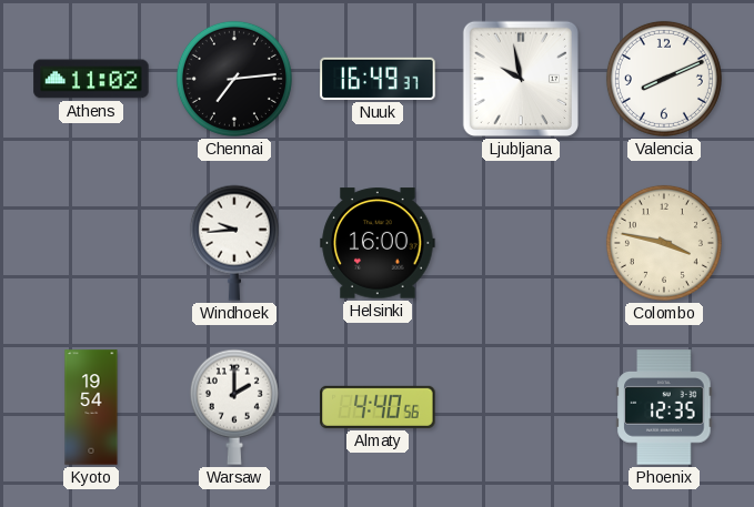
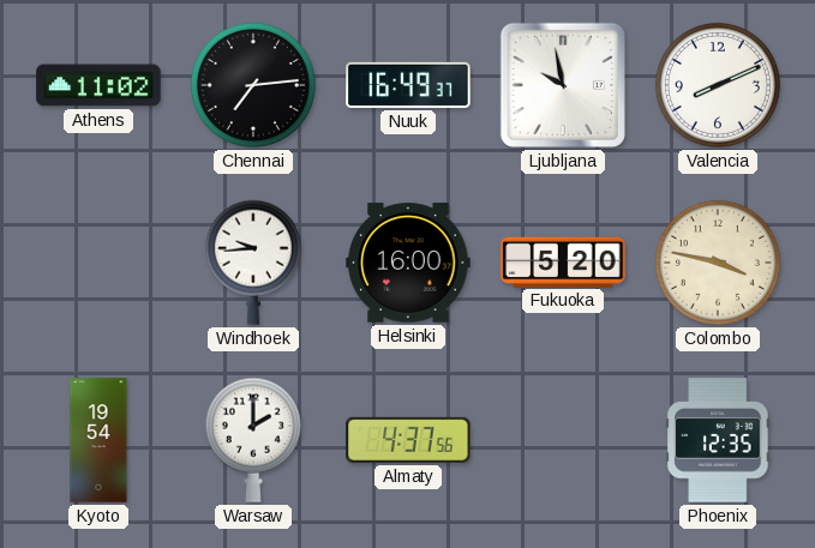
Fukuoka: none -> 5:20 (563, 261)
Almaty: 4:40 -> 4:37 (408, 440)
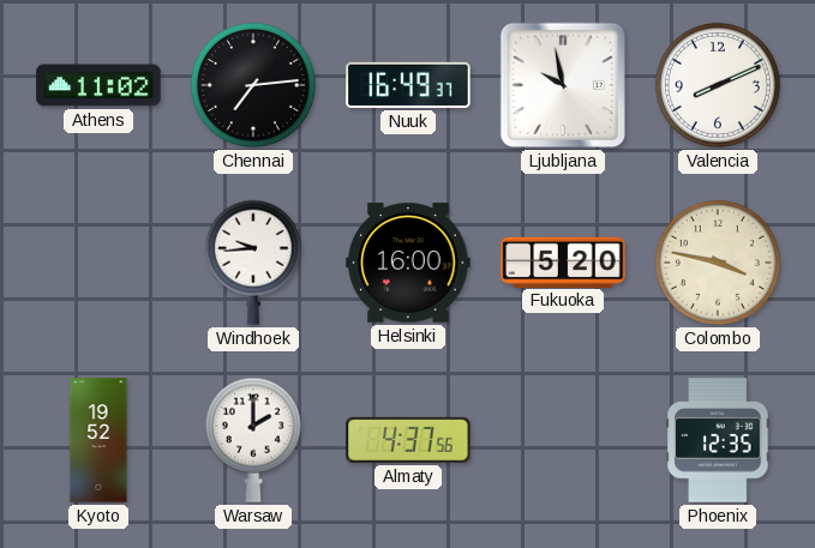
Kyoto: 19:54 -> 19:52 (98, 440)
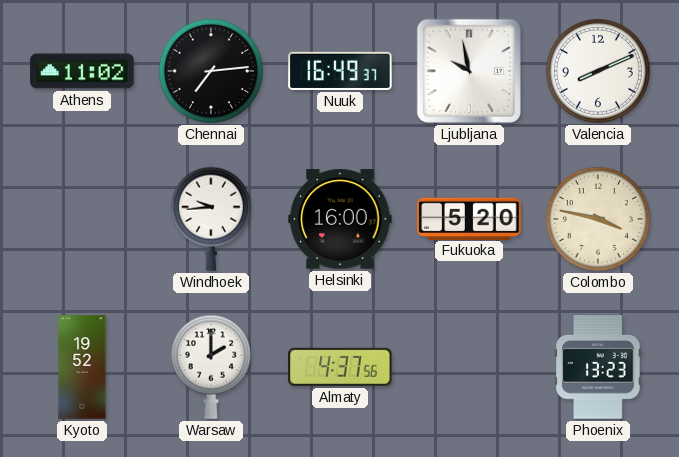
Phoenix: 12:35 -> 13:23 (598, 367)
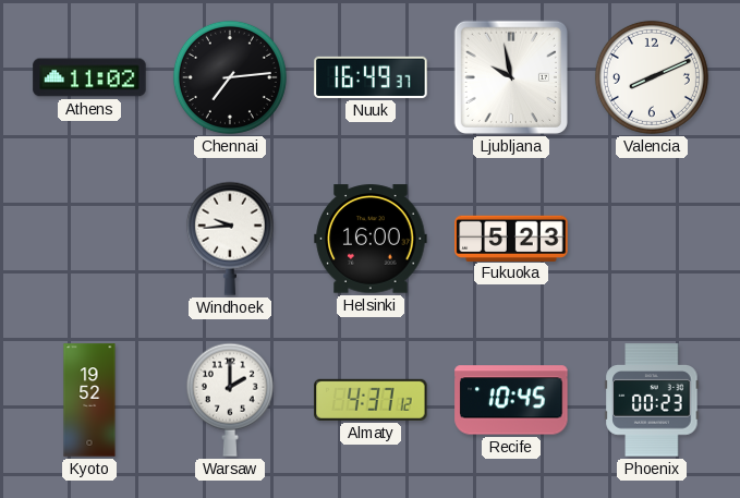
Fukuoka: 5:20 -> 5:23 (511, 238)
Colombo: 3:47 -> none (598, 219)
Almaty: 4:37:56 -> 4:37:12 (371, 400)
Recife: none -> 10:45 (511, 400)
Phoenix: 13:23 -> 00:23 (652, 400)
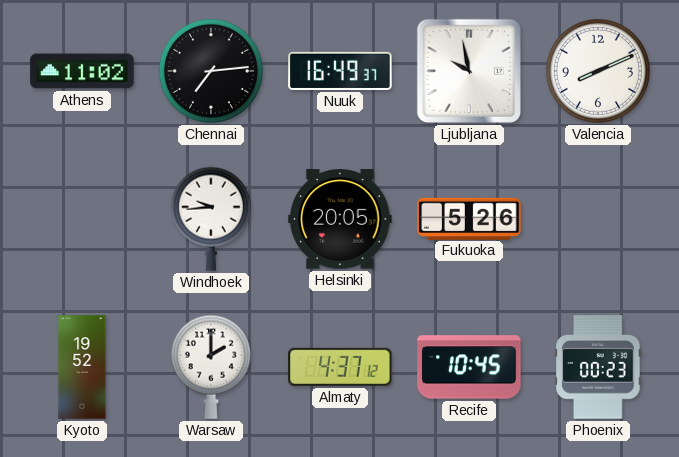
Helsinki: 16:00 -> 20:05 (340, 219)
Fukuoka: 5:23 -> 5:26 (469, 218)
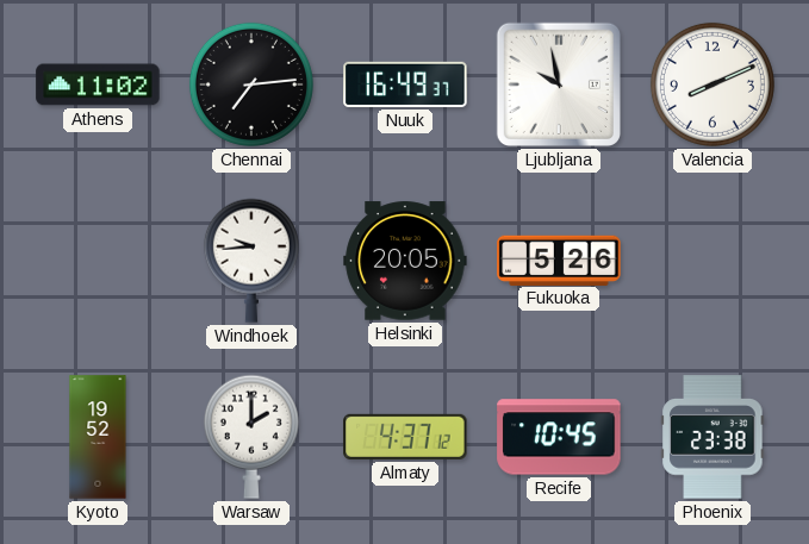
Phoenix: 00:23 -> 23:38 (712, 437)
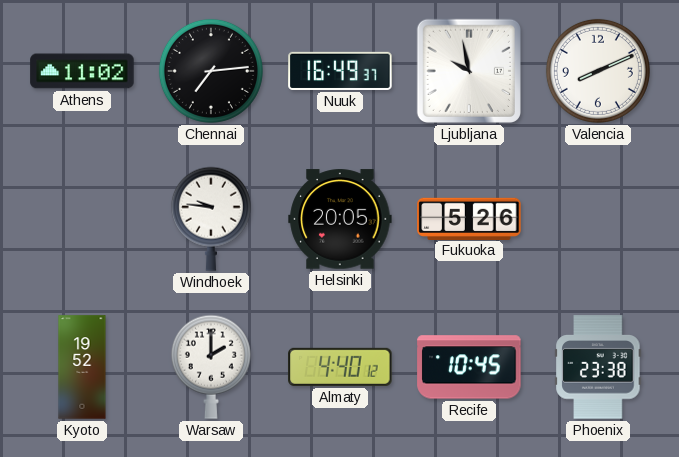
Windhoek: 9:44 -> 9:46 (211, 219)
Almaty: 4:37 -> 4:40 (340, 367)
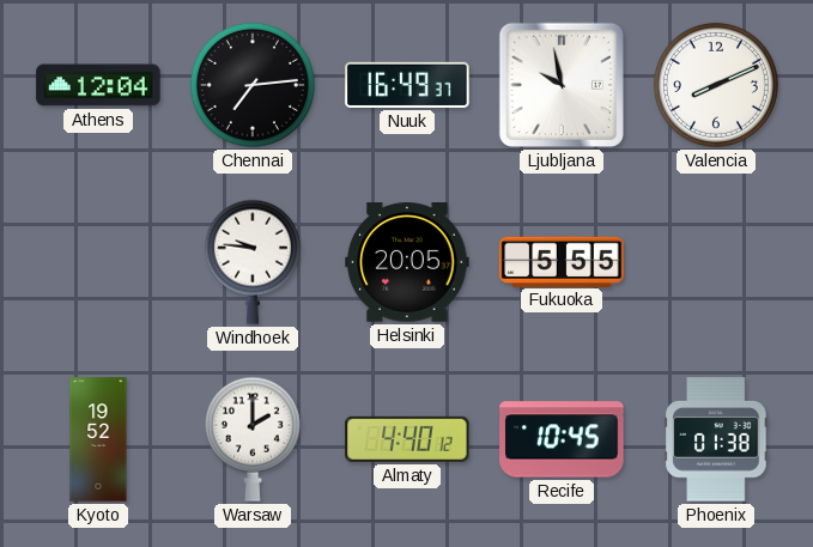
Athens: 11:02 -> 12:04 (98, 85)
Fukuoka: 5:26 -> 5:55 (562, 261)
Phoenix: 23:38 -> 01:38 (716, 439)
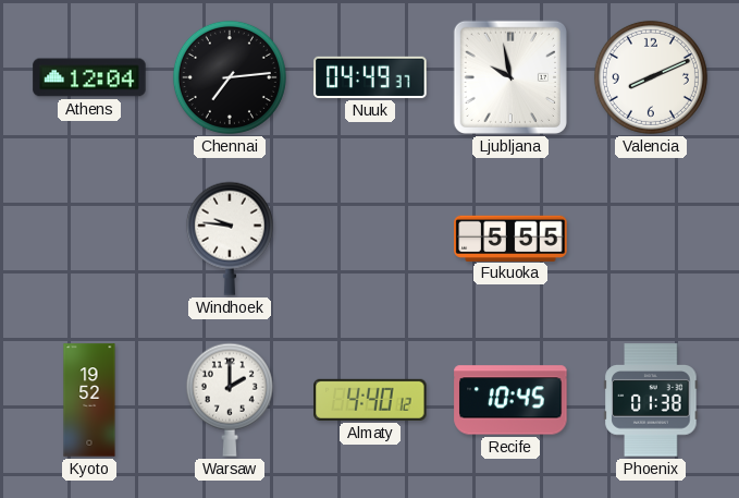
Nuuk: 16:49 -> 04:49 (370, 77)
Helsinki: 20:05 -> none (407, 262)
